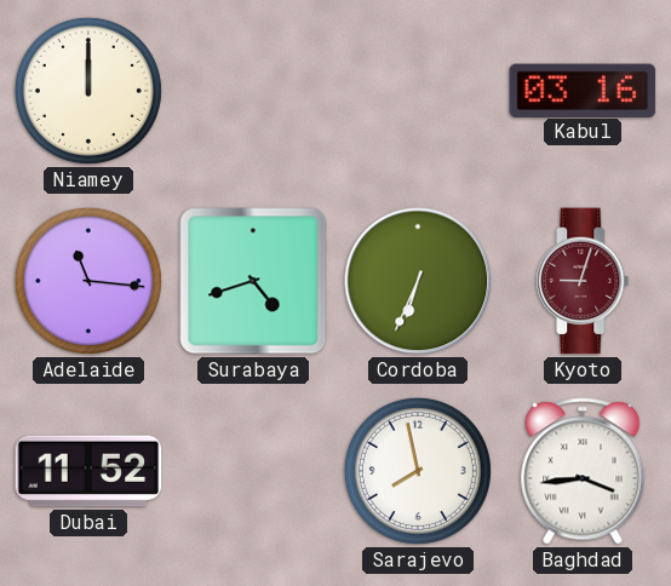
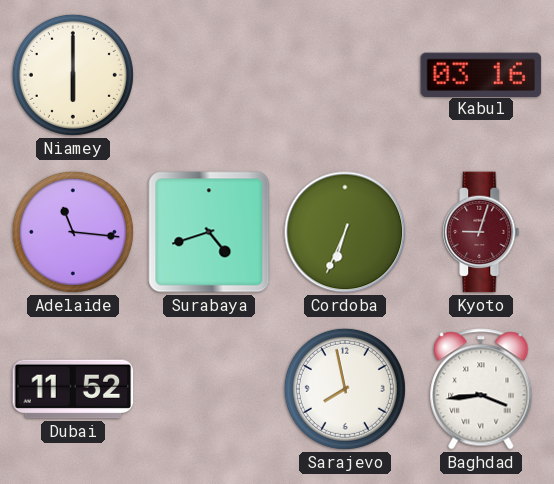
Niamey: 12:00 -> 6:00 (73, 75)
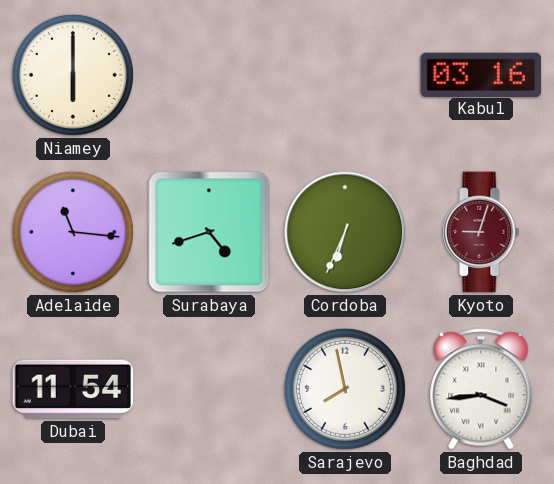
Dubai: 11:52 -> 11:54 (73, 389)
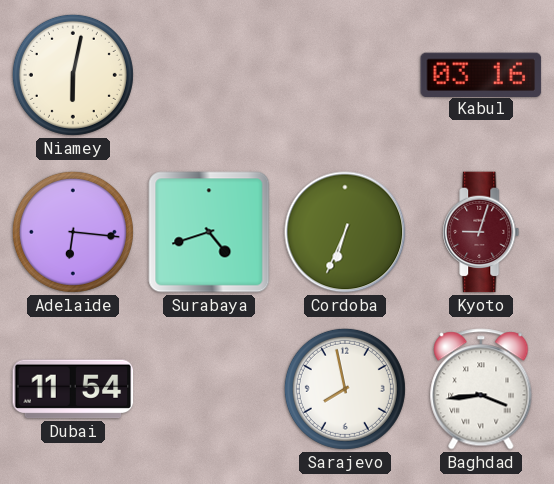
Niamey: 6:00 -> 6:02 (73, 75)
Adelaide: 11:16 -> 6:16 (73, 232)
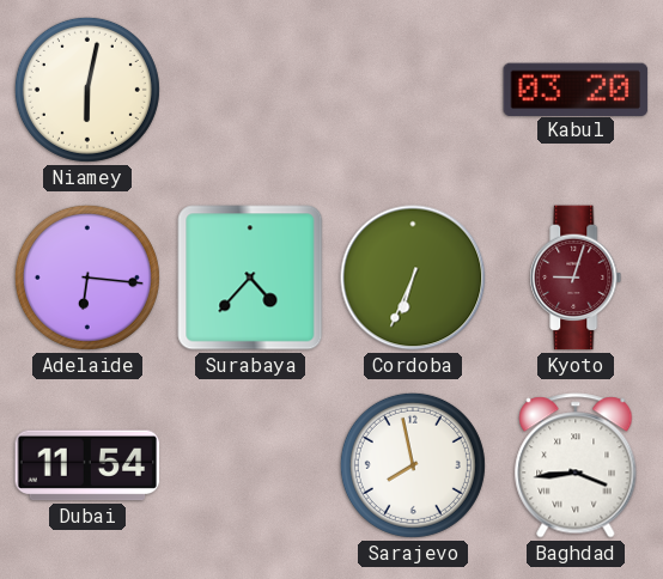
Kabul: 03:16 -> 03:20 (576, 89)
Surabaya: 4:42 -> 4:37 (250, 278)
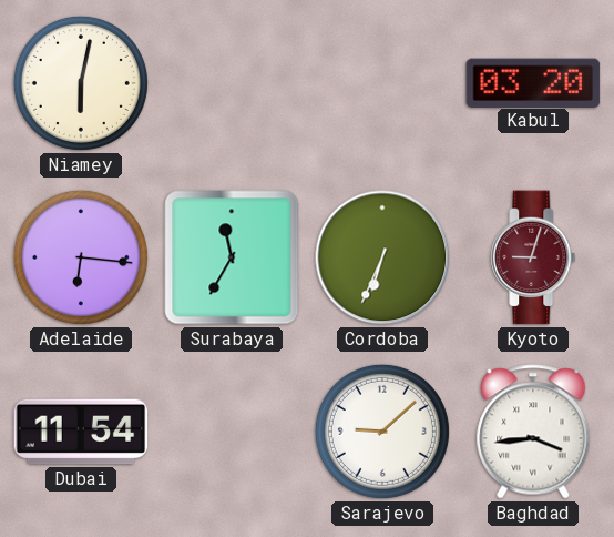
Surabaya: 4:37 -> 11:35 (232, 257)
Sarajevo: 7:58 -> 9:08 (382, 432)
